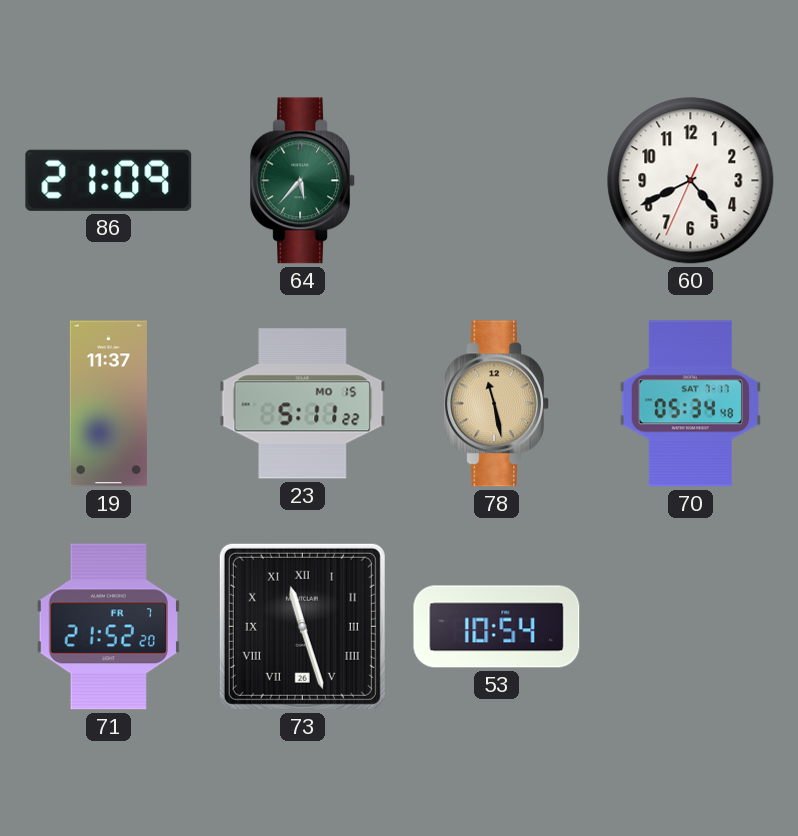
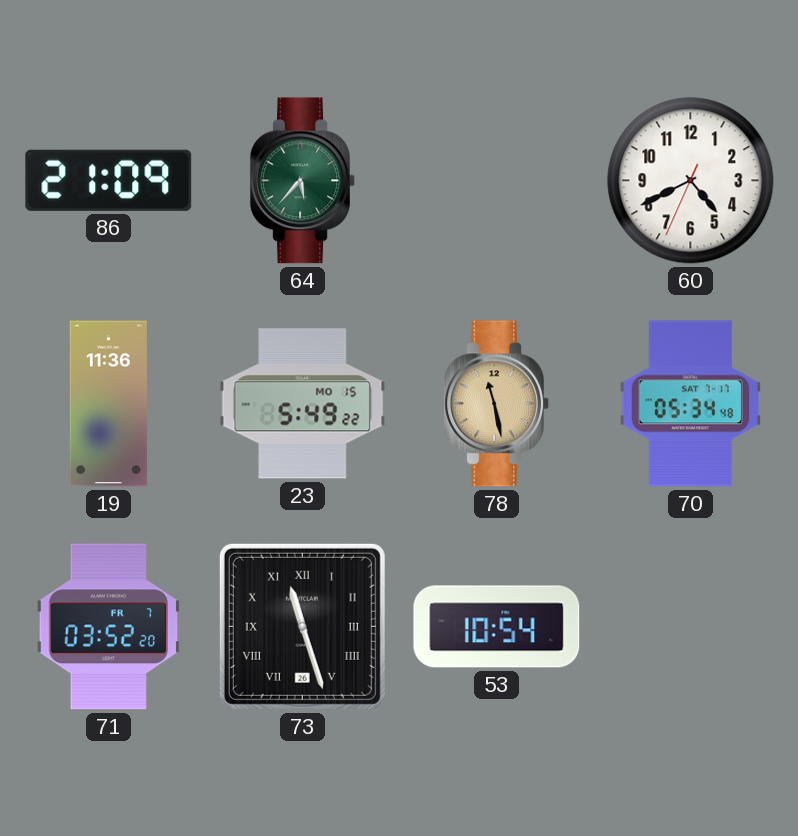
19: 11:37 -> 11:36 (108, 404)
23: 5:11 -> 5:49 (303, 404)
71: 21:52 -> 03:52 (108, 627)
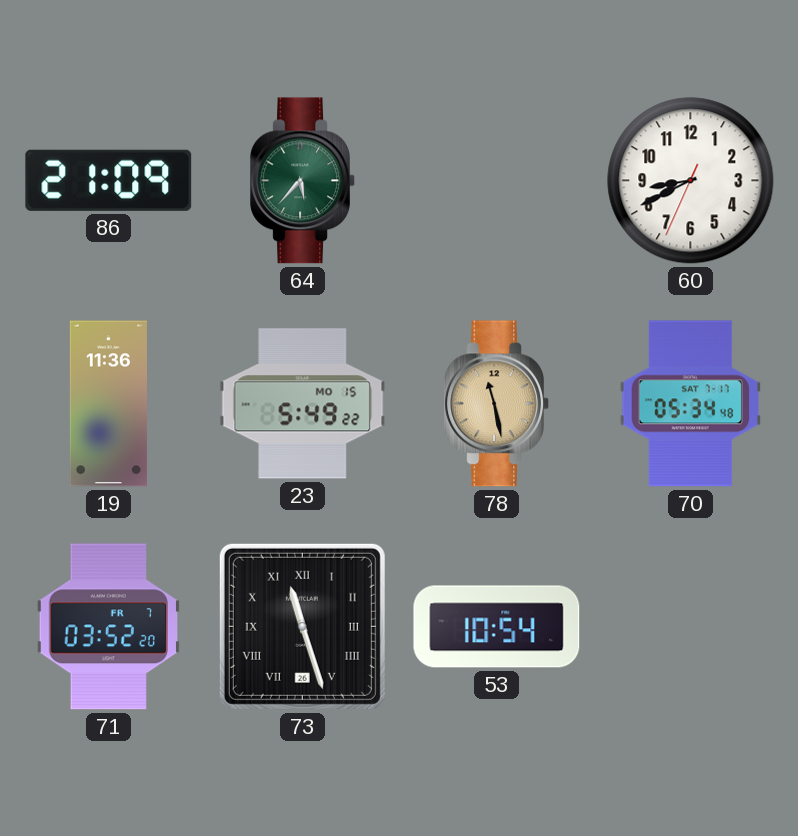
60: 4:40 -> 8:40 (691, 181)
